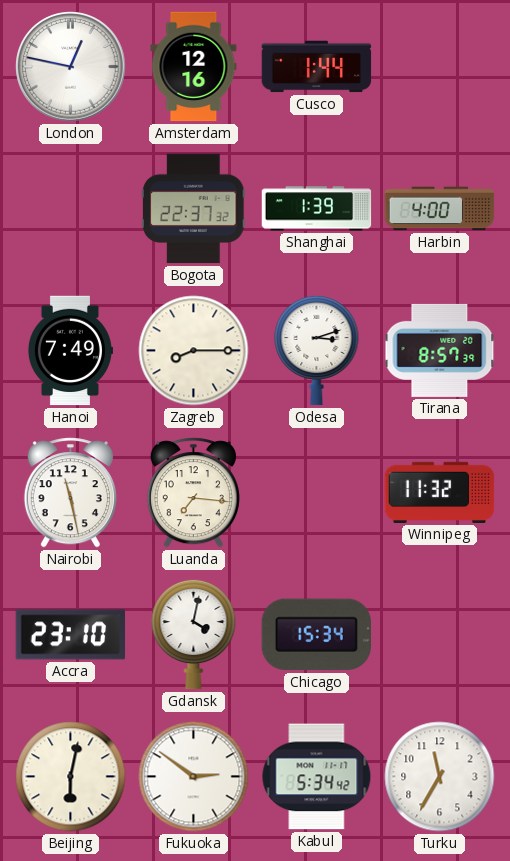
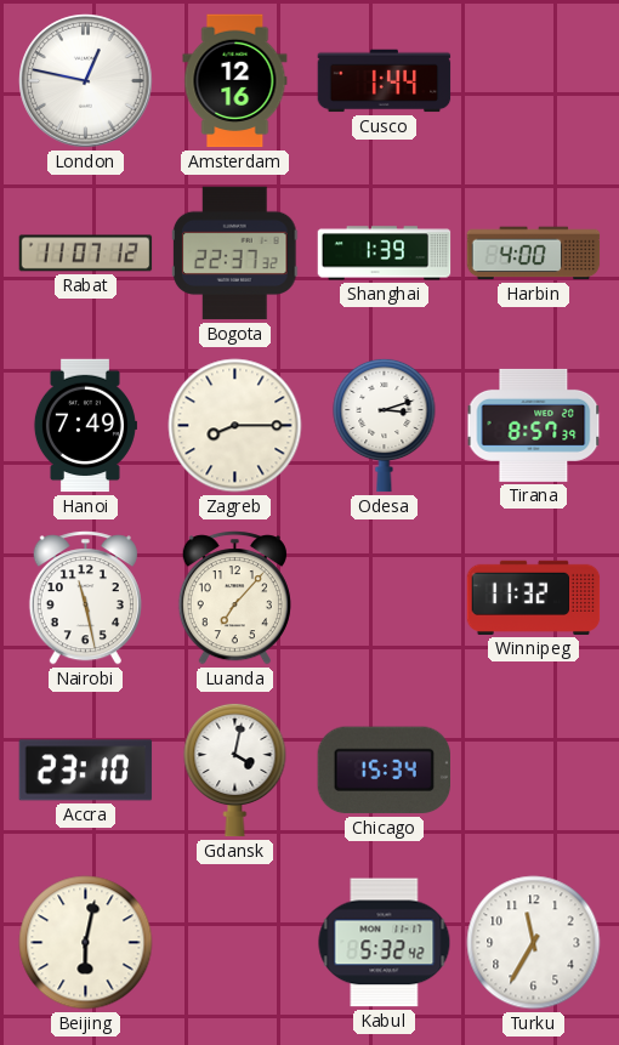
Rabat: none -> 11:07 (86, 254)
Luanda: 7:16 -> 7:07 (234, 598)
Fukuoka: 2:51 -> none (194, 777)
Kabul: 5:34 -> 5:32 (385, 943)
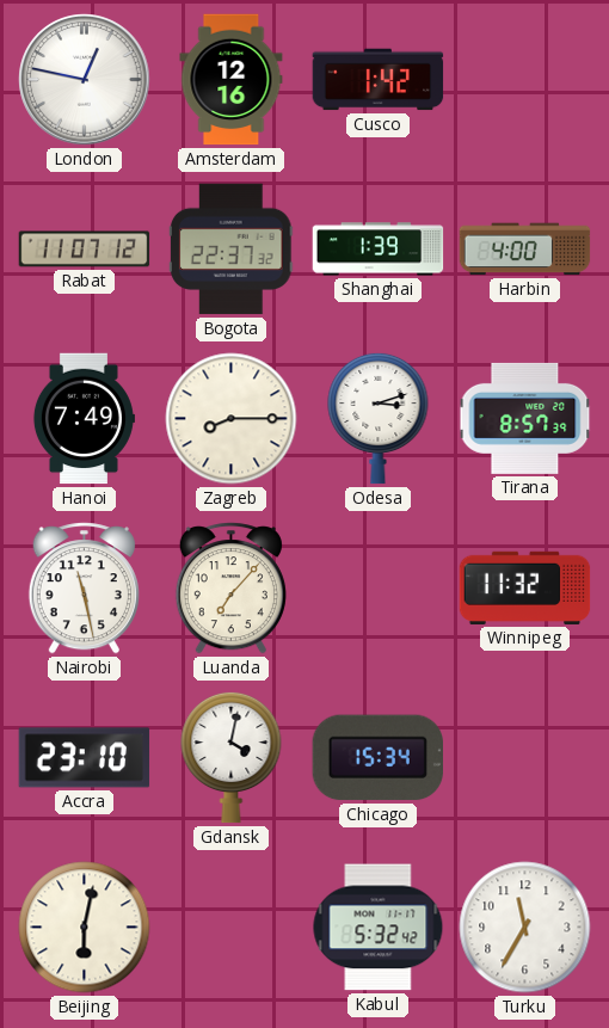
Cusco: 1:44 -> 1:42 (379, 80)
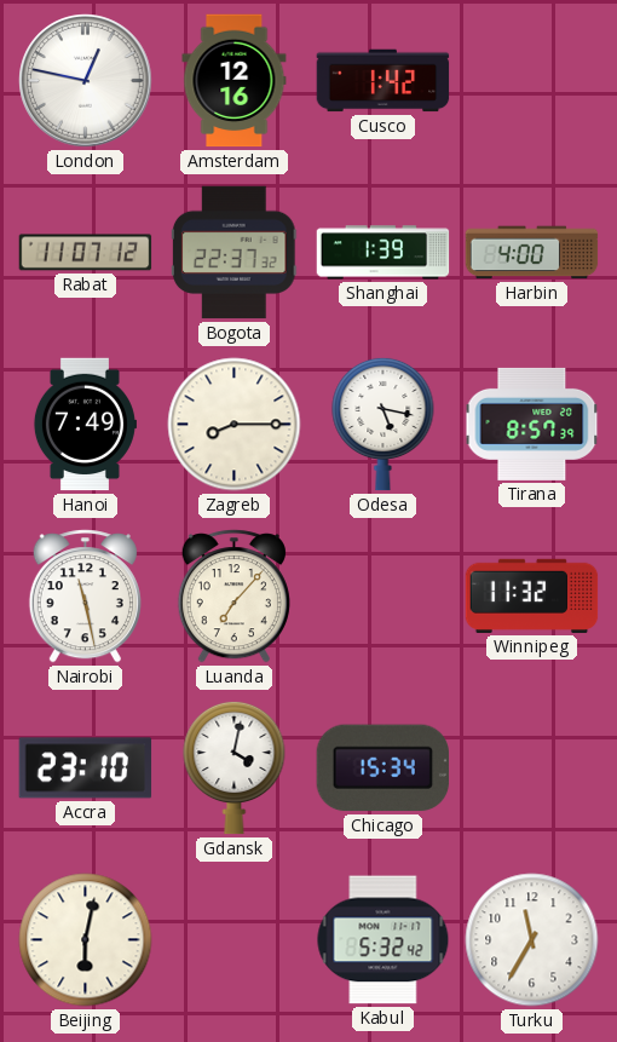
Odesa: 3:12 -> 5:17 (384, 424)
